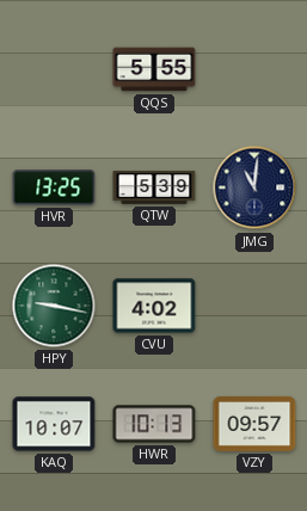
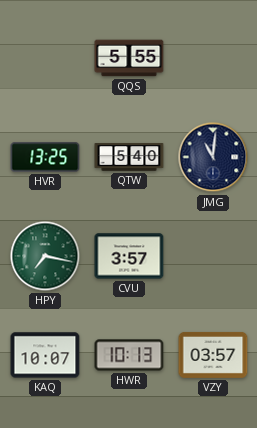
QTW: 5:39 -> 5:40 (129, 157)
HPY: 9:17 -> 7:17 (45, 256)
CVU: 4:02 -> 3:57 (129, 256)
VZY: 09:57 -> 03:57 (213, 355)
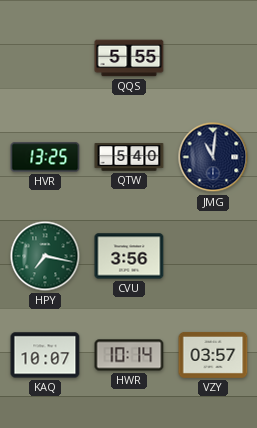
CVU: 3:57 -> 3:56 (129, 256)
HWR: 10:13 -> 10:14 (129, 355)
